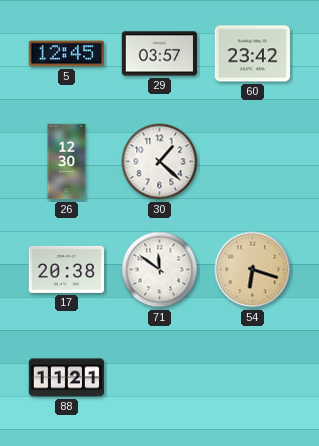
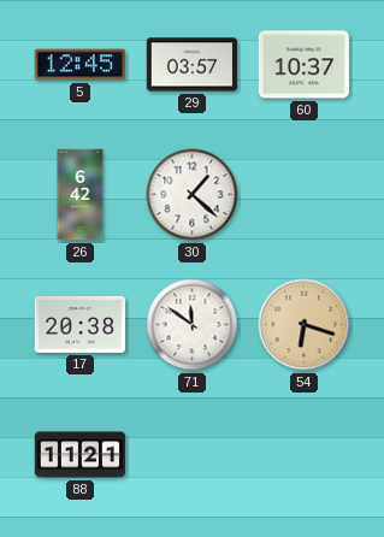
60: 23:42 -> 10:37 (305, 65)
26: 12:30 -> 6:42 (81, 195)
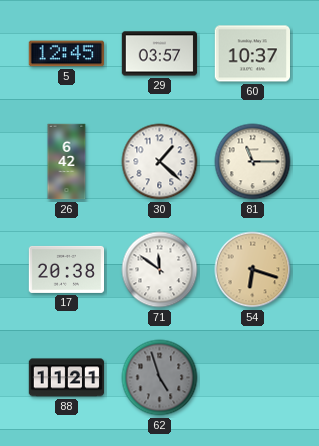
81: none -> 11:15 (253, 162)
62: none -> 4:57 (160, 378)
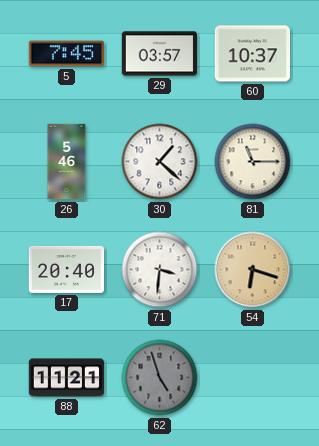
5: 12:45 -> 7:45 (66, 54)
26: 6:42 -> 5:46 (67, 162)
17: 20:38 -> 20:40 (67, 269)
71: 11:51 -> 3:31 (160, 270)
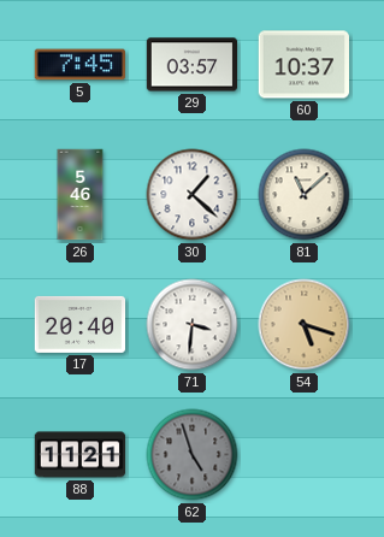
81: 11:15 -> 11:08 (305, 195)
54: 6:18 -> 5:18 (305, 325)
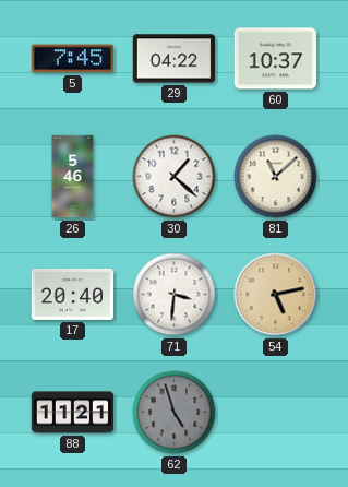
29: 03:57 -> 04:22 (175, 59)
54: 5:18 -> 5:13 (276, 295)
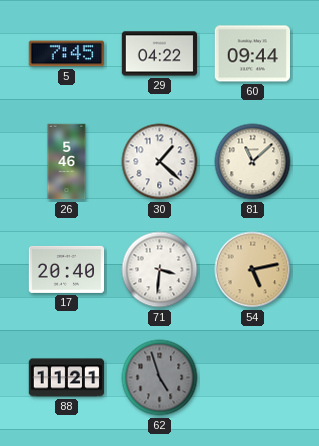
60: 10:37 -> 09:44 (253, 54)
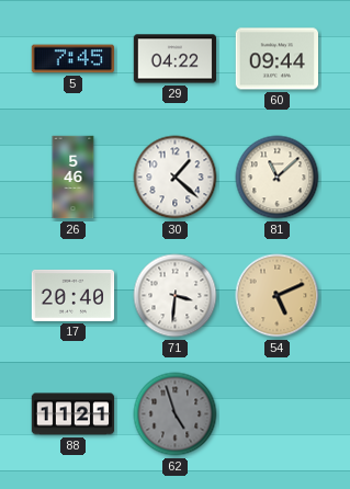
54: 5:13 -> 5:11 (278, 296)
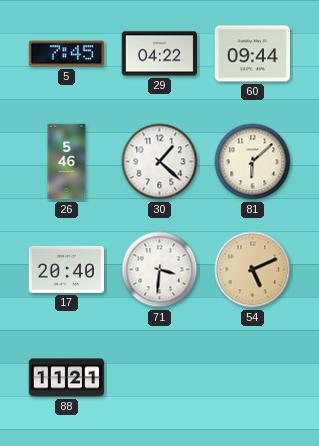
81: 11:08 -> 6:08 (253, 162)
62: 4:57 -> none (176, 414)
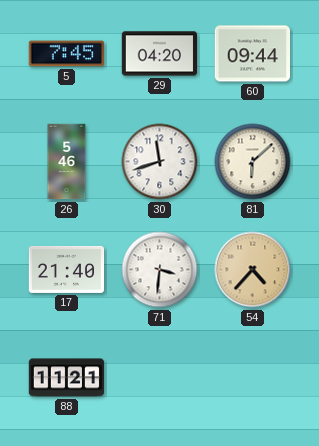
29: 04:22 -> 04:20 (160, 54)
30: 1:22 -> 11:42 (160, 162)
17: 20:40 -> 21:40 (67, 269)
54: 5:11 -> 4:37 (253, 270)
